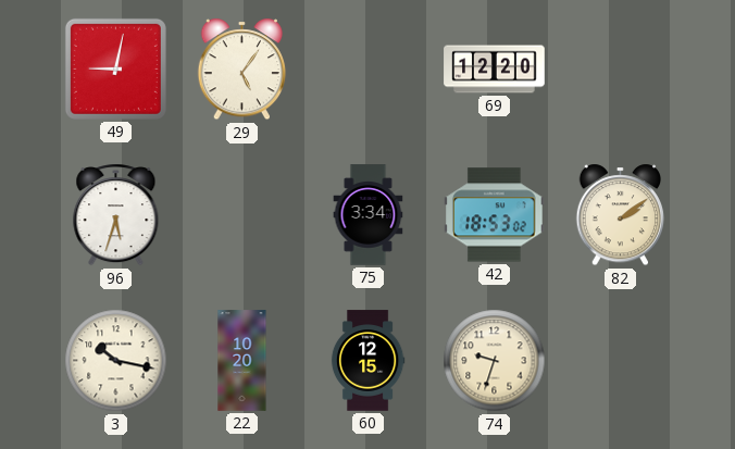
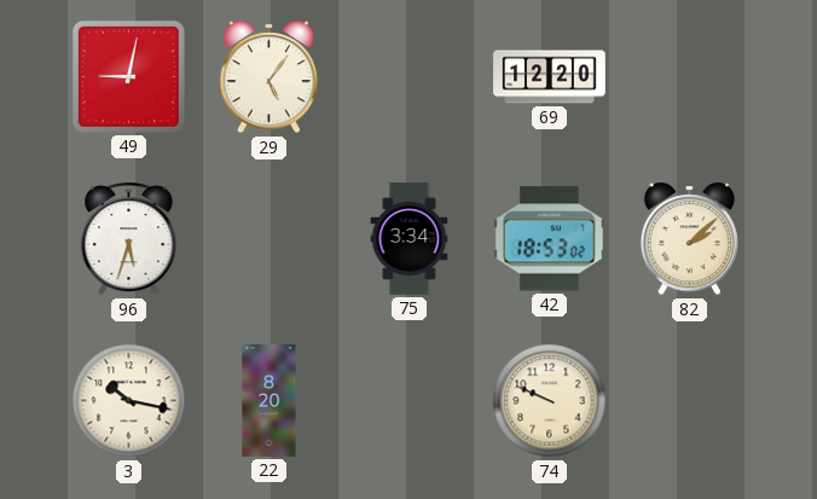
82: 2:09 -> 2:08 (690, 239)
22: 10:20 -> 8:20 (270, 401)
60: 12:15 -> none (367, 361)
74: 9:33 -> 9:49 (550, 401)
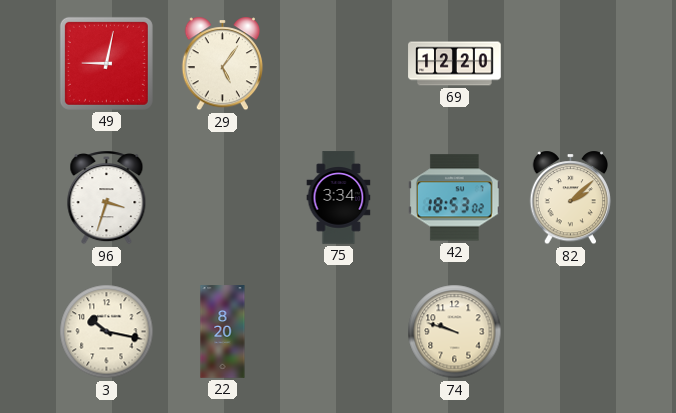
96: 5:33 -> 3:33 (107, 198)
74: 9:49 -> 9:48 (455, 332)
